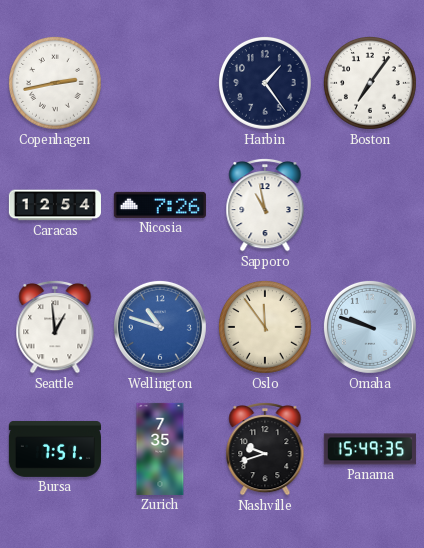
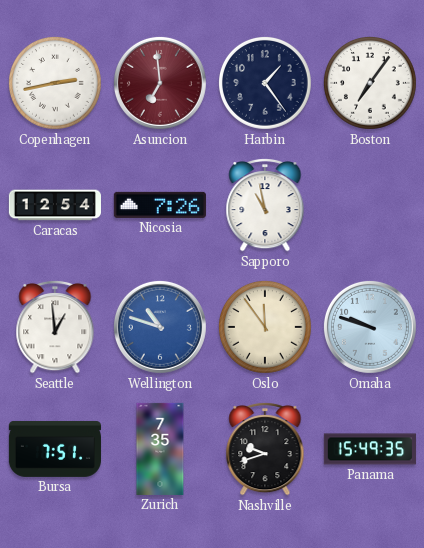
Asuncion: none -> 6:59 (160, 83)
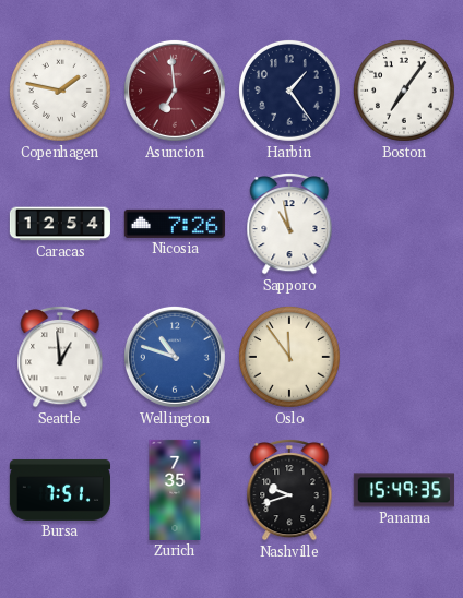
Copenhagen: 2:43 -> 1:47 (60, 91)
Omaha: 9:48 -> none (370, 327)
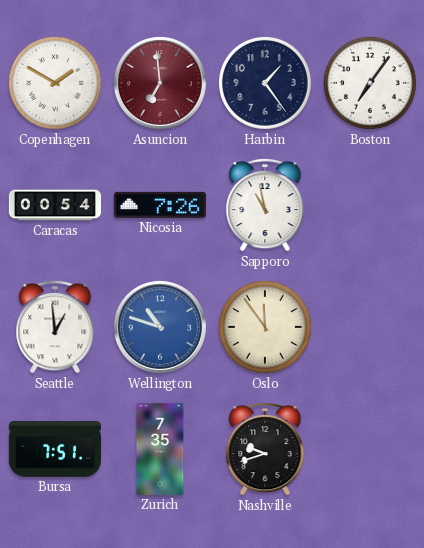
Copenhagen: 1:47 -> 1:50 (55, 83)
Caracas: 12:54 -> 00:54 (55, 205)
Panama: 15:49 -> none (404, 490)
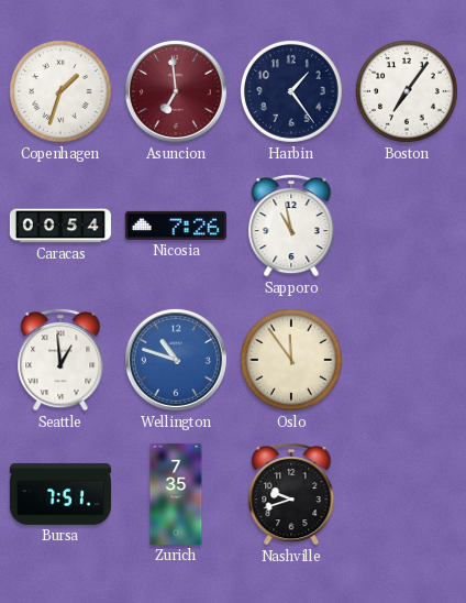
Copenhagen: 1:50 -> 1:33 (60, 91)
